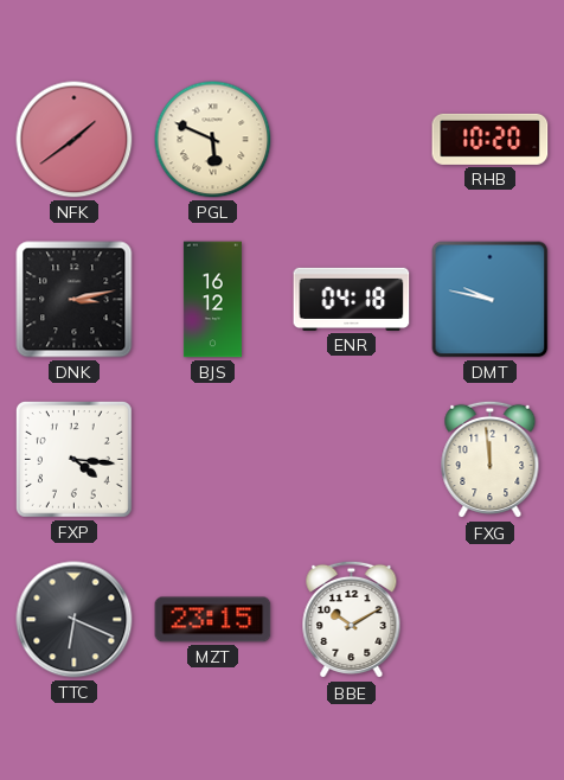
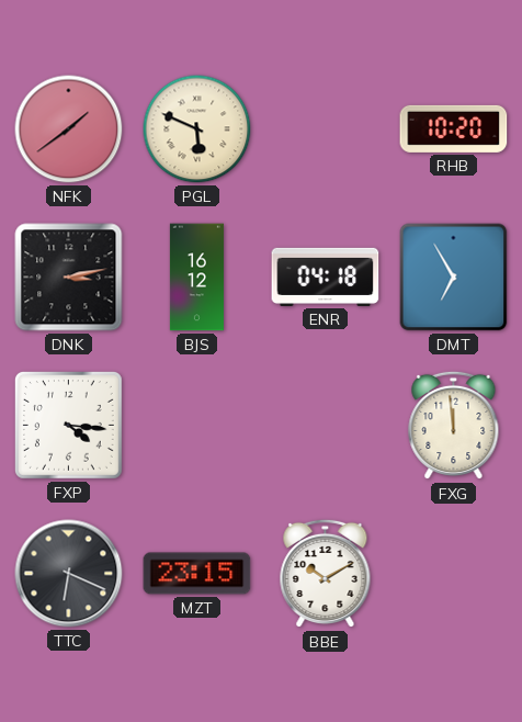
DMT: 9:47 -> 6:55 (454, 278)
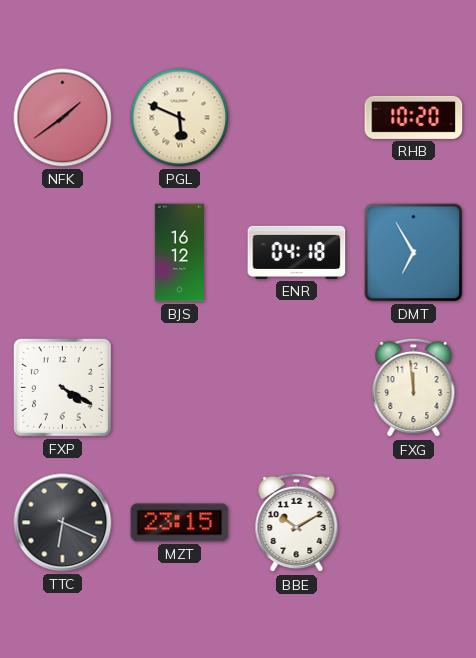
DNK: 3:13 -> none (69, 278)
FXP: 4:16 -> 4:20 (62, 387)
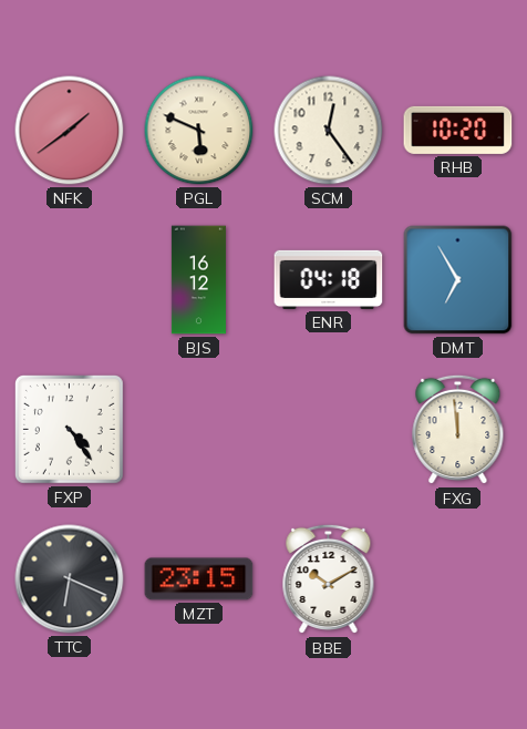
SCM: none -> 12:24 (329, 131)
FXP: 4:20 -> 4:24 (69, 429)
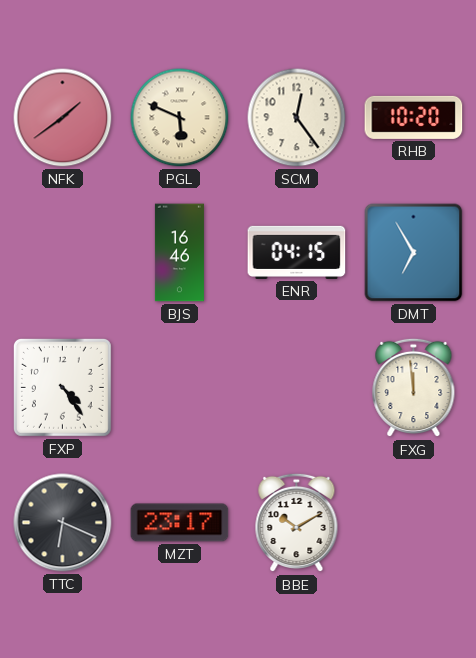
BJS: 16:12 -> 16:46 (179, 253)
ENR: 04:18 -> 04:15 (297, 252)
MZT: 23:15 -> 23:17 (180, 523)
